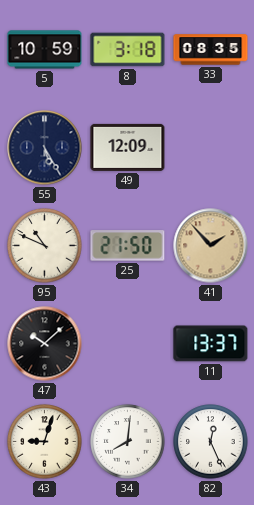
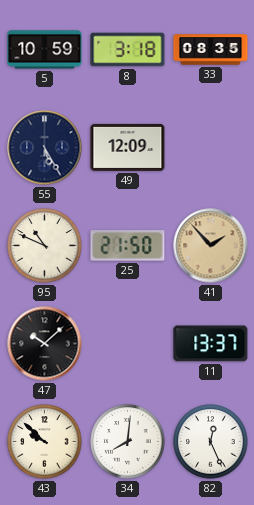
43: 9:03 -> 9:52 (45, 442)
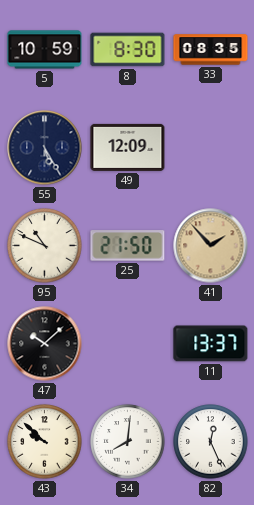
8: 3:18 -> 8:30 (128, 50)
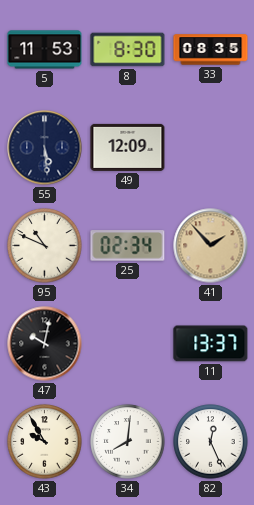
5: 10:59 -> 11:53 (45, 50)
55: 5:25 -> 5:29 (45, 148)
25: 21:50 -> 02:34 (128, 246)
47: 10:08 -> 10:02 (45, 344)
43: 9:52 -> 9:55 (45, 442)
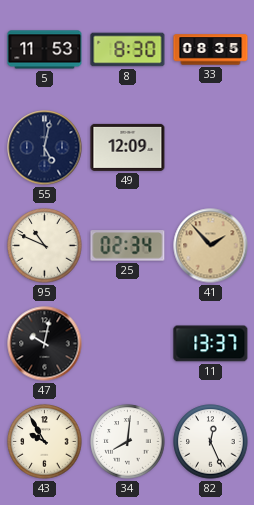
55: 5:29 -> 5:02 (45, 148)
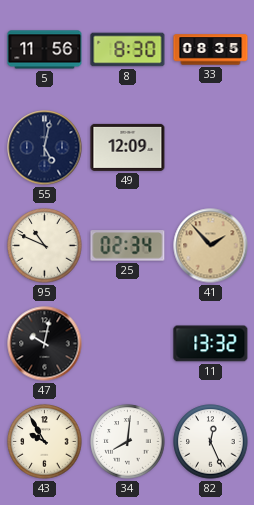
5: 11:53 -> 11:56 (45, 50)
11: 13:37 -> 13:32 (211, 344)
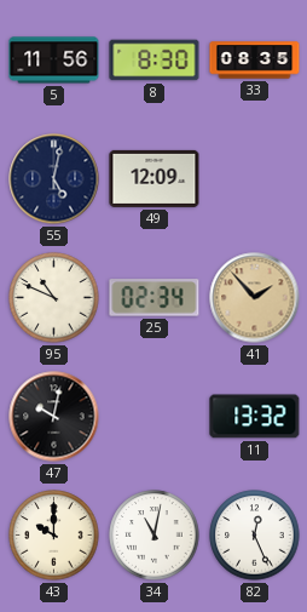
43: 9:55 -> 10:00 (54, 536)
34: 8:01 -> 11:02 (155, 536)
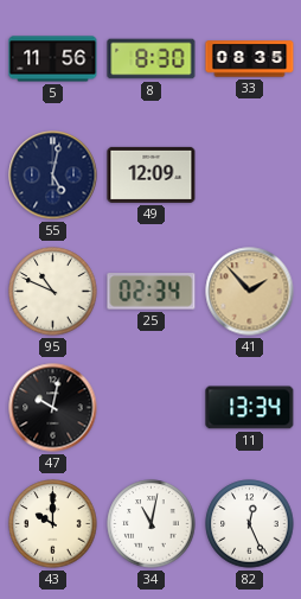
11: 13:32 -> 13:34 (250, 408)
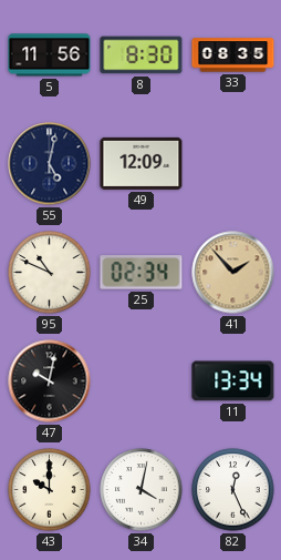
34: 11:02 -> 4:02 (142, 490)
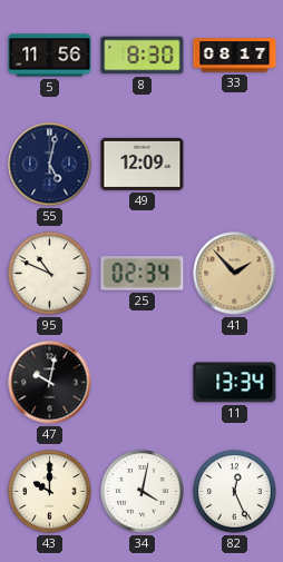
33: 08:35 -> 08:17 (235, 56)
